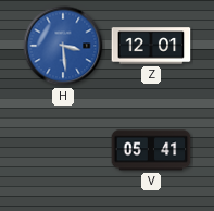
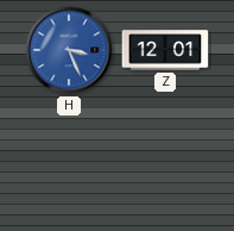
H: 3:29 -> 3:26 (69, 50)
V: 05:41 -> none (151, 150)
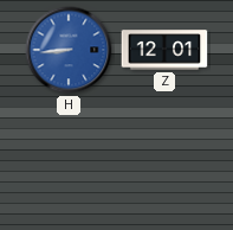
H: 3:26 -> 8:44 (69, 50)
